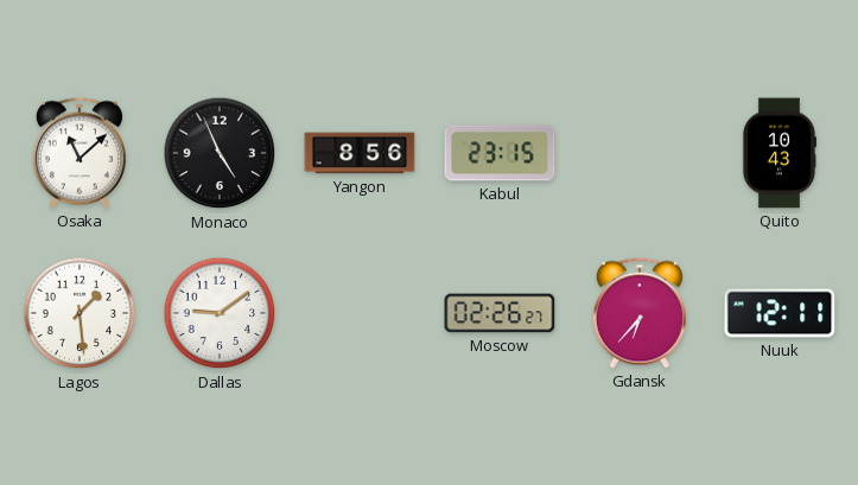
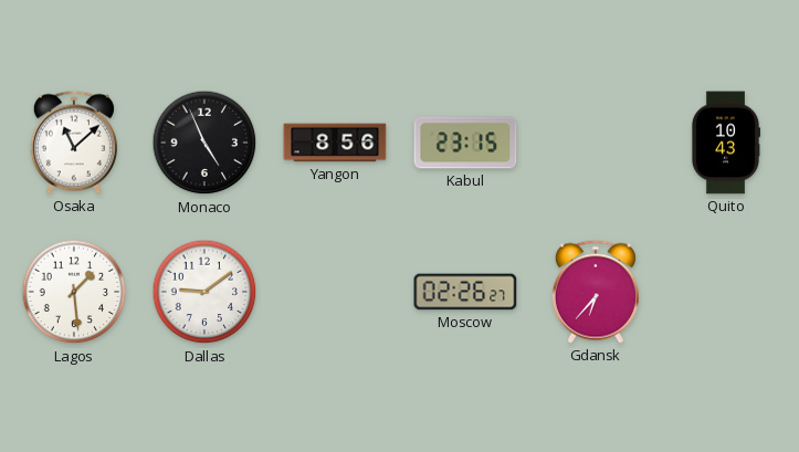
Nuuk: 12:11 -> none (780, 313)
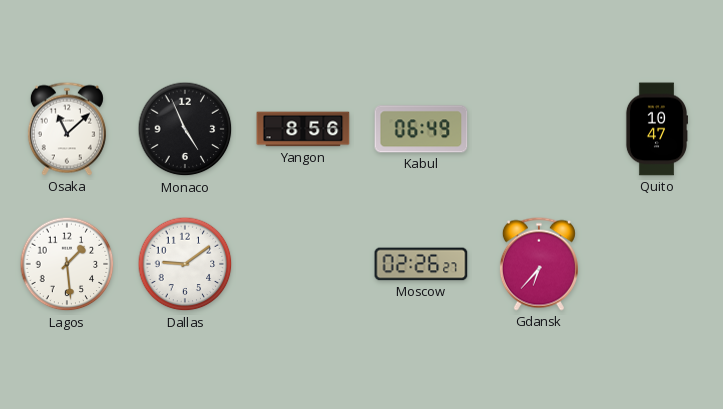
Kabul: 23:15 -> 06:49 (421, 129)
Quito: 10:43 -> 10:47 (656, 129)
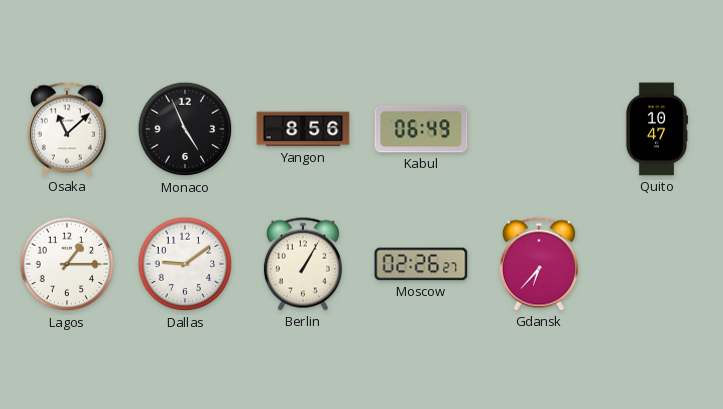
Lagos: 1:29 -> 1:15 (67, 264)
Berlin: none -> 1:05 (303, 264)
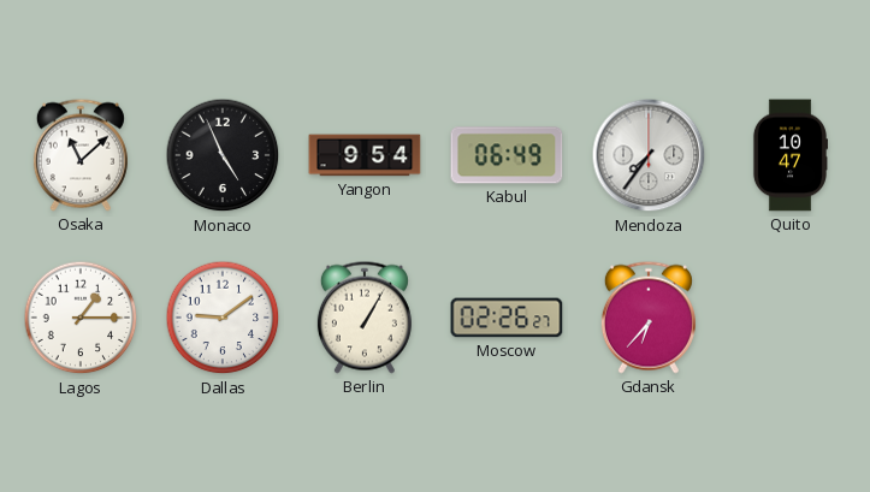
Yangon: 8:56 -> 9:54 (365, 155)
Mendoza: none -> 7:36 (649, 155)
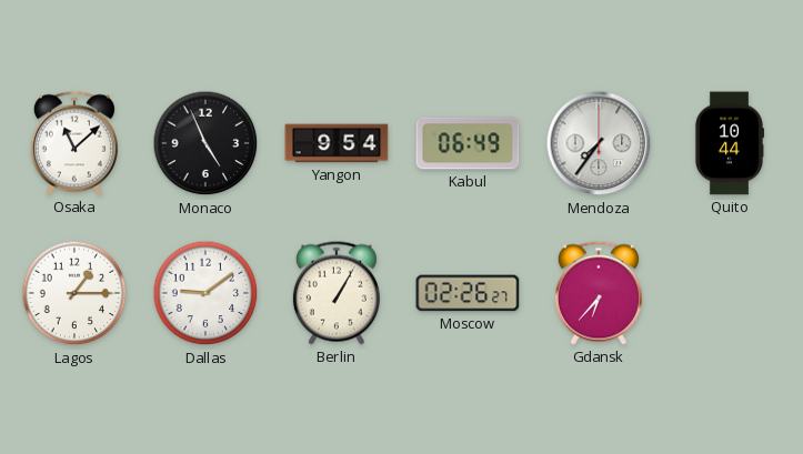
Quito: 10:47 -> 10:44 (729, 143)
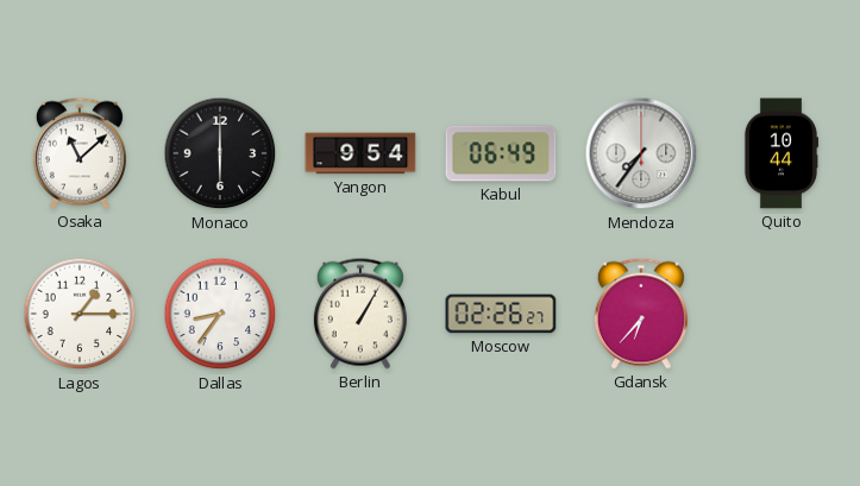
Monaco: 4:56 -> 6:00 (220, 153)
Dallas: 9:09 -> 8:36 (220, 314)
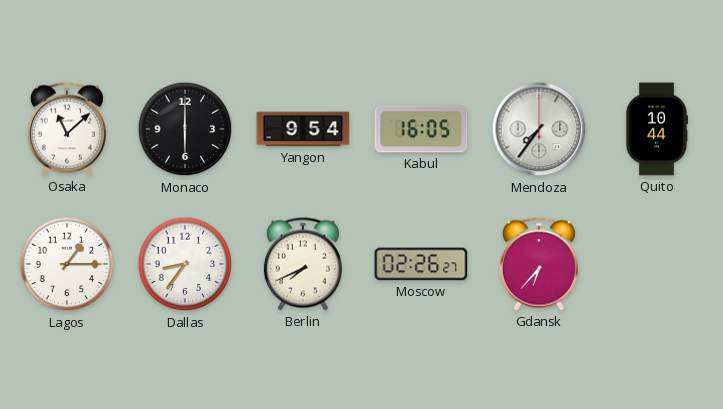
Kabul: 06:49 -> 16:05 (421, 129)
Berlin: 1:05 -> 7:41 (303, 264)
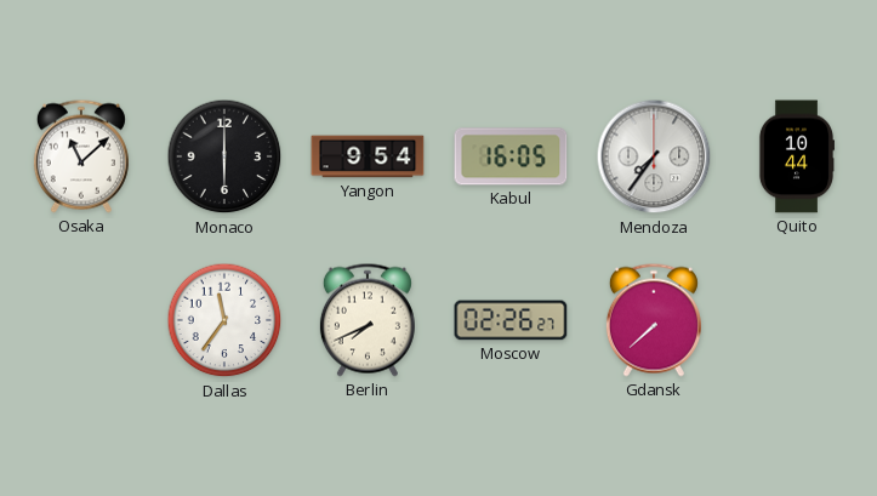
Lagos: 1:15 -> none (67, 264)
Dallas: 8:36 -> 11:36 (224, 320)
Gdansk: 6:37 -> 7:38 (654, 320)
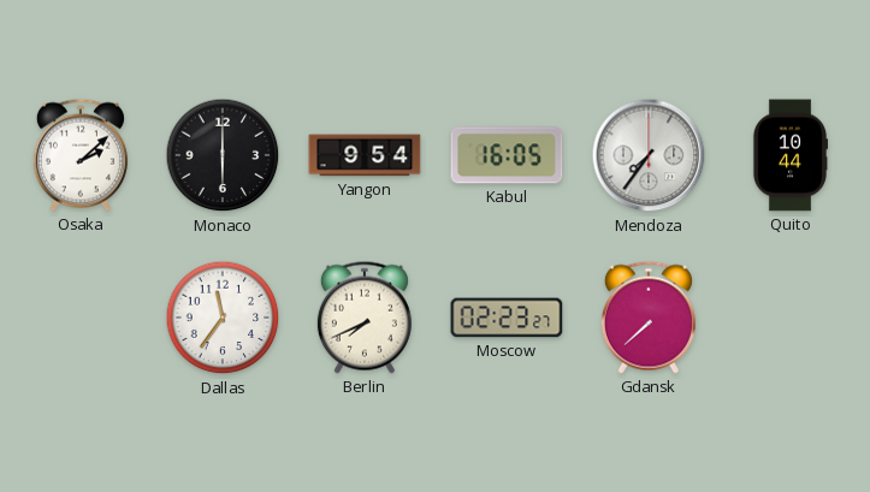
Osaka: 11:08 -> 2:08 (81, 155)
Moscow: 02:26 -> 02:23 (507, 318)
